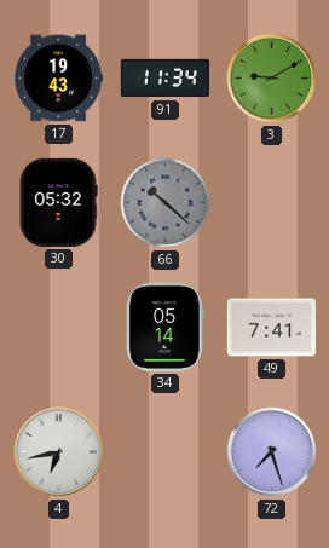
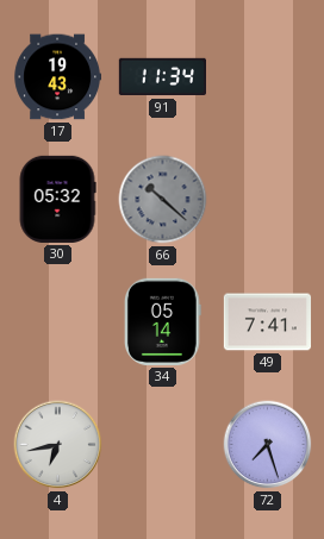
3: 9:10 -> none (272, 79)
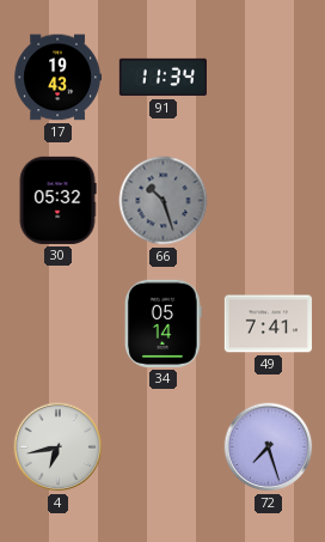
66: 10:22 -> 10:27 (164, 201)
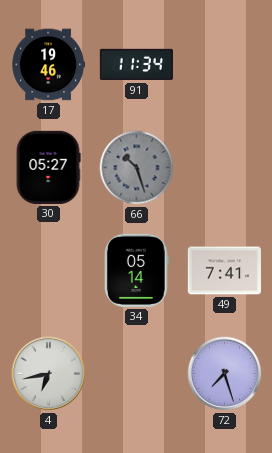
17: 19:43 -> 19:46 (48, 65)
30: 05:32 -> 05:27 (48, 167)
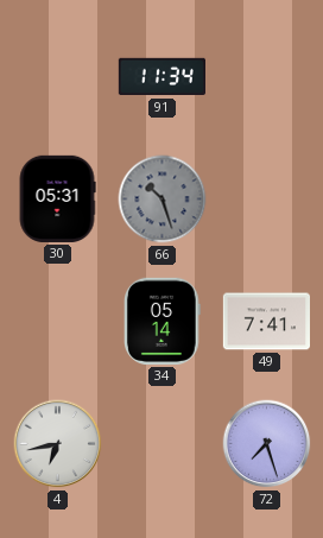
17: 19:46 -> none (48, 65)
30: 05:27 -> 05:31 (57, 198)
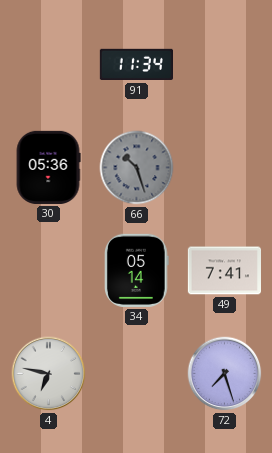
30: 05:31 -> 05:36 (48, 167)
4: 6:43 -> 6:47 (49, 374)
